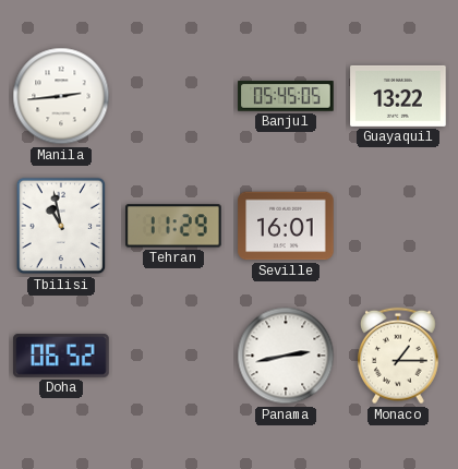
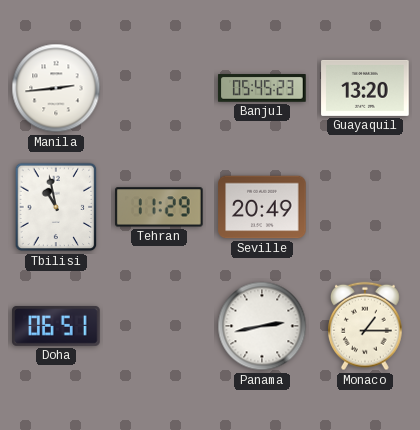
Banjul: 05:45:05 -> 05:45:23 (262, 88)
Guayaquil: 13:22 -> 13:20 (365, 88)
Seville: 16:01 -> 20:49 (262, 207)
Doha: 06:52 -> 06:51 (56, 326)
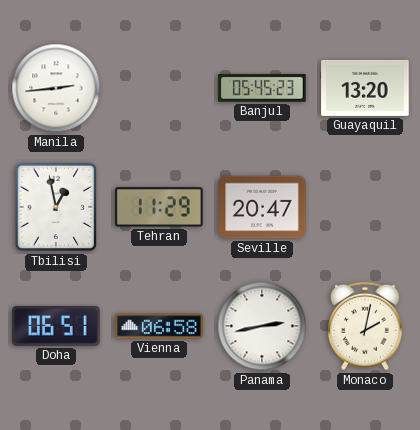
Tbilisi: 10:58 -> 12:58 (56, 207)
Seville: 20:49 -> 20:47 (262, 207)
Vienna: none -> 06:58 (159, 326)
Monaco: 1:15 -> 2:02 (366, 326)
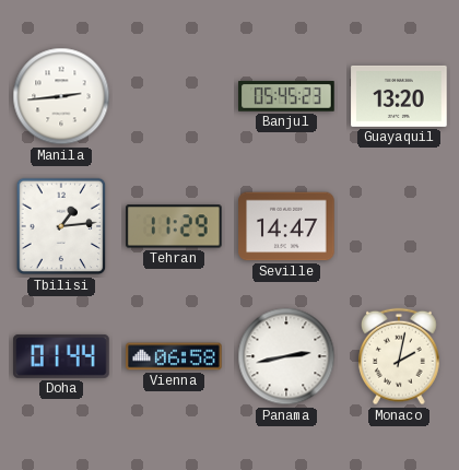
Tbilisi: 12:58 -> 1:14 (61, 226)
Seville: 20:47 -> 14:47 (286, 226)
Doha: 06:51 -> 01:44 (61, 356)
